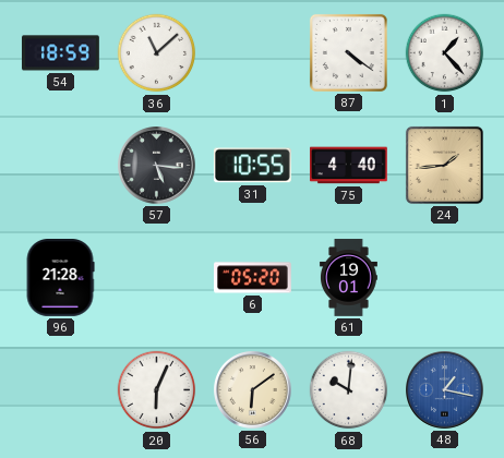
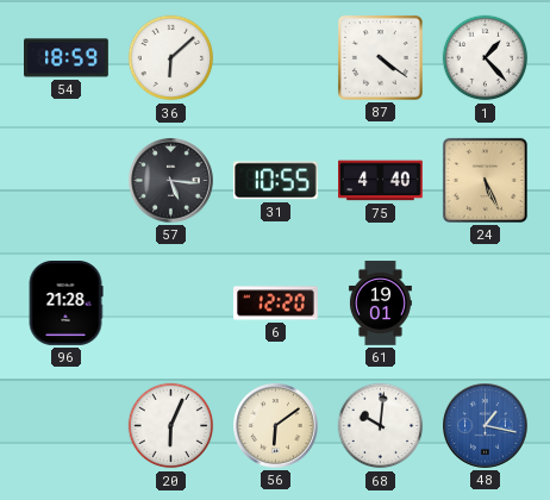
36: 11:08 -> 6:08 (171, 58)
24: 1:44 -> 5:26 (485, 180)
6: 05:20 -> 12:20 (276, 304)
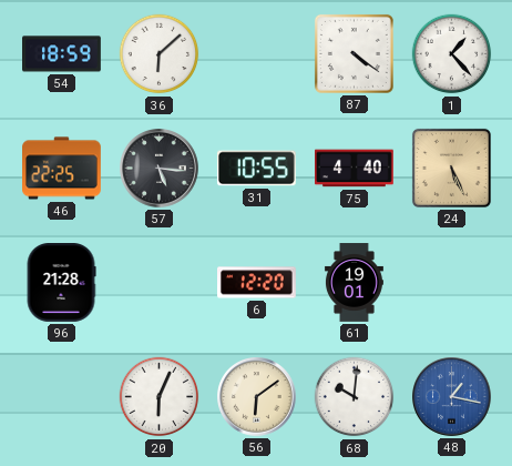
46: none -> 22:25 (62, 169)
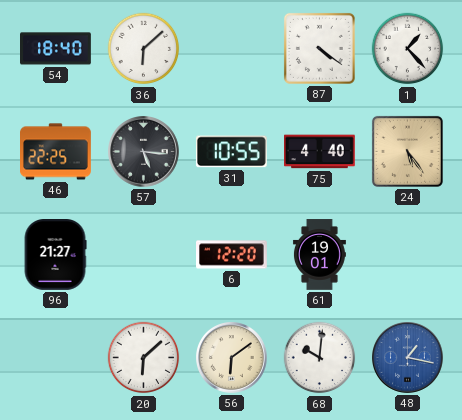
54: 18:59 -> 18:40 (56, 49)
24: 5:26 -> 5:24 (407, 151)
96: 21:28 -> 21:27 (55, 255)
20: 6:04 -> 6:08 (144, 358)
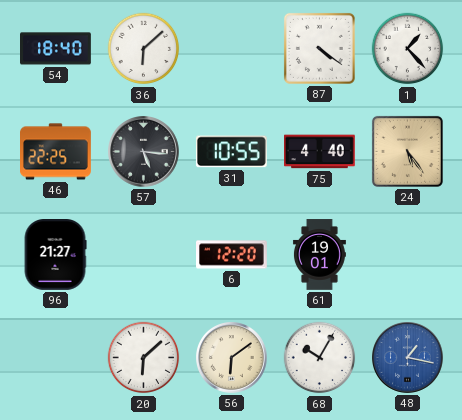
68: 10:01 -> 10:05 (320, 358)
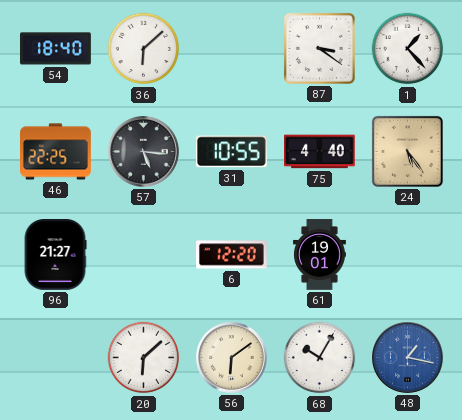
87: 4:21 -> 3:21 (319, 48)
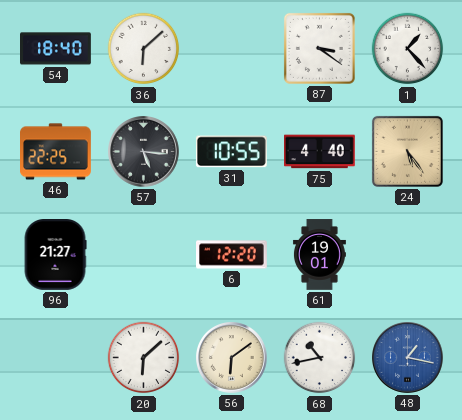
68: 10:05 -> 10:43 (320, 358)
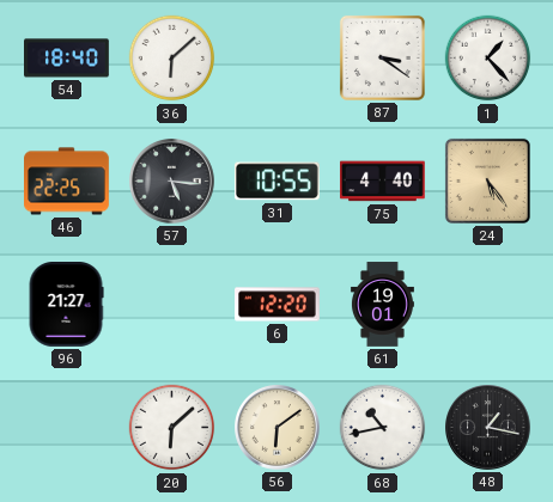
48 dial: blue -> black (488, 428)
